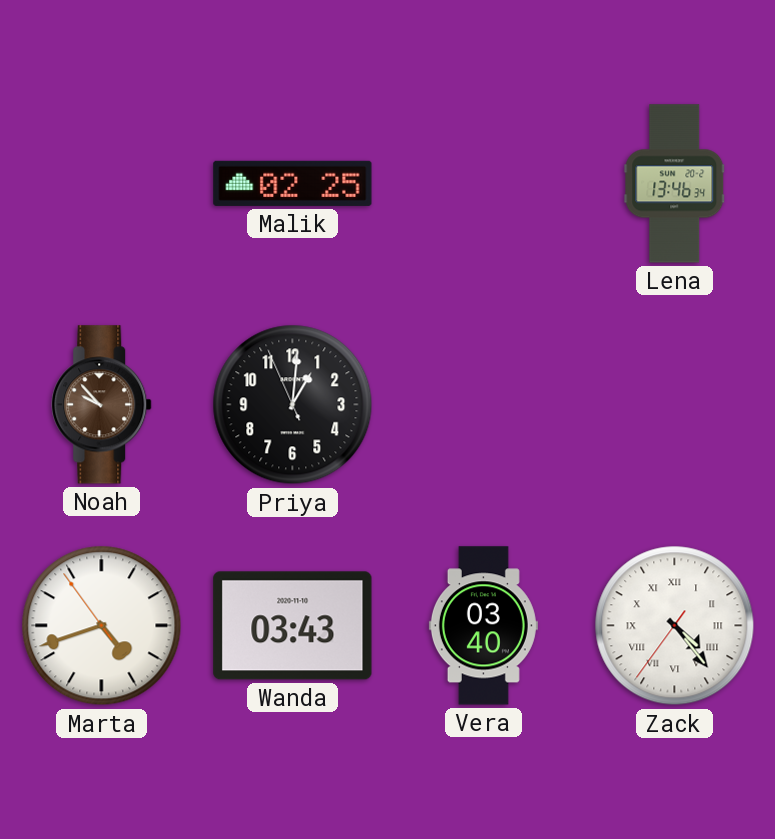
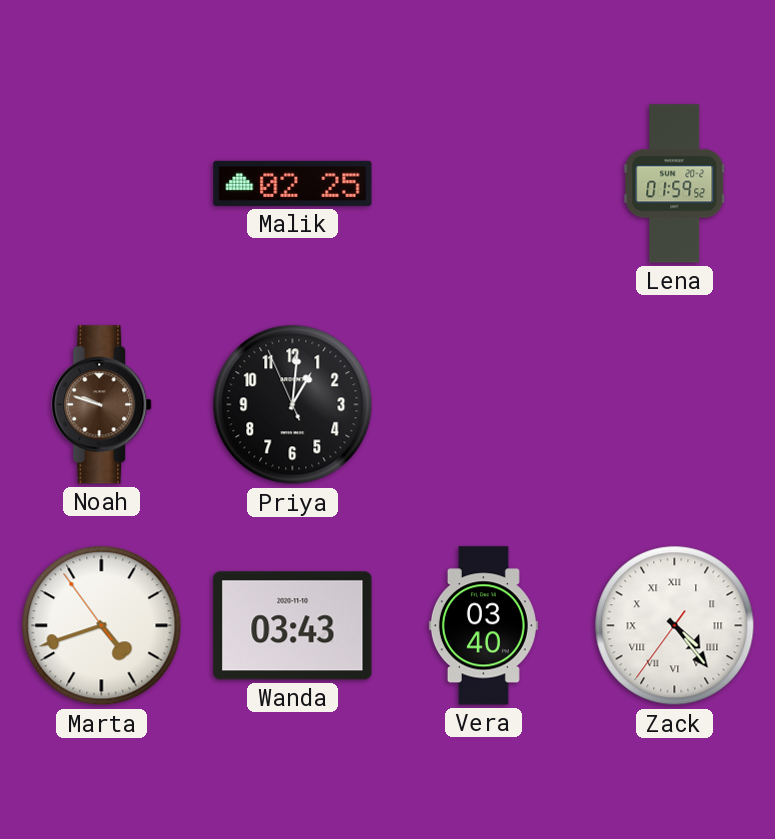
Lena: 13:46 -> 01:59 (675, 184)
Noah: 9:53 -> 9:48 (102, 405)
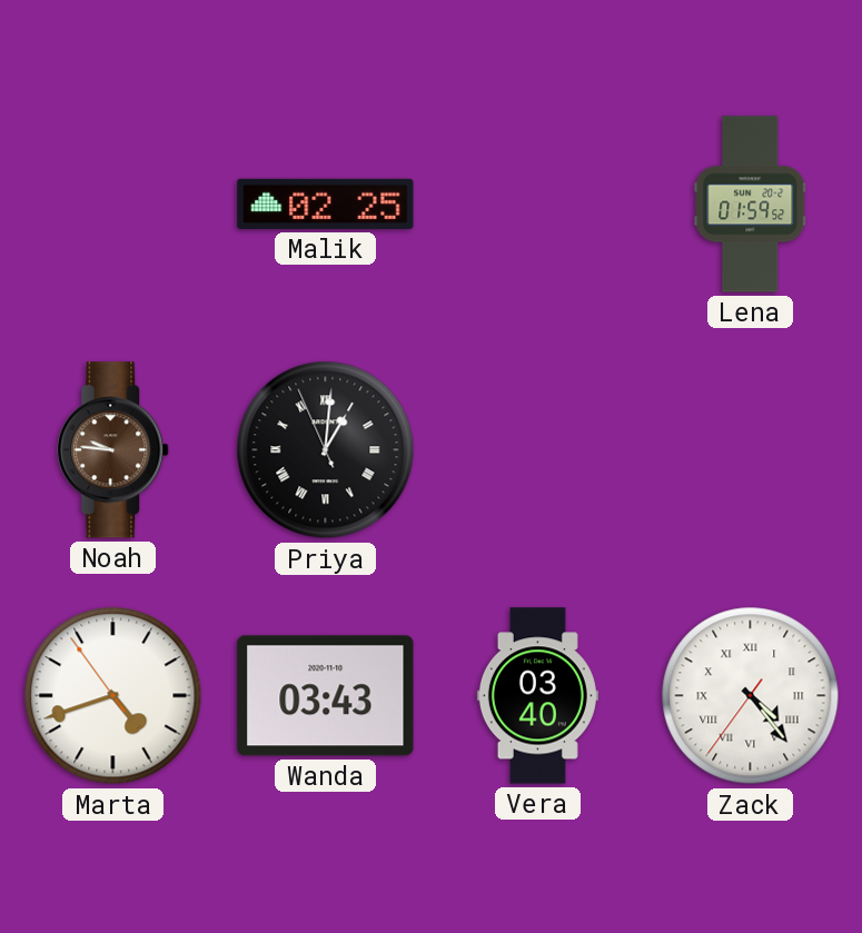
Noah: 9:48 -> 9:46 (113, 450)
Priya numerals: Arabic -> Roman (326, 450)
